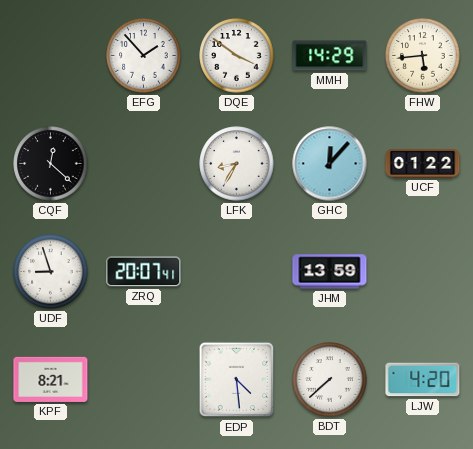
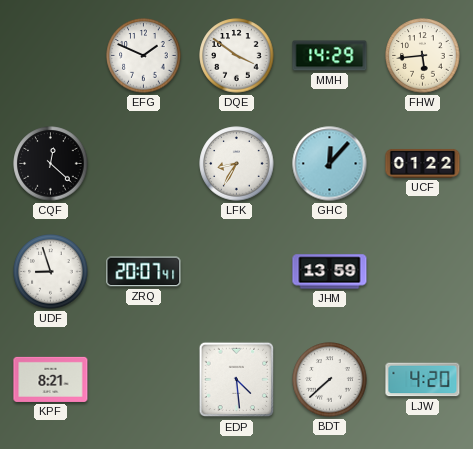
EFG: 1:53 -> 1:49 (144, 56)
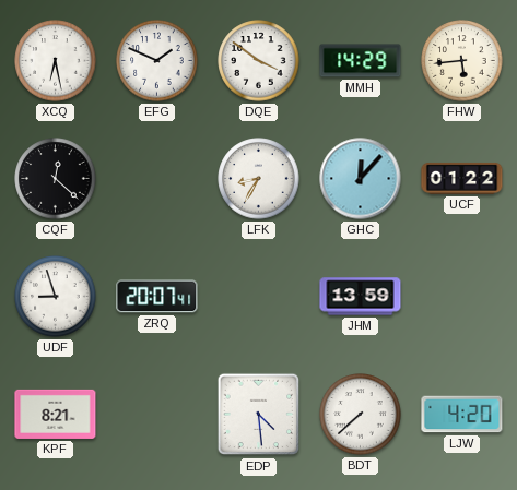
XCQ: none -> 6:28 (56, 61)
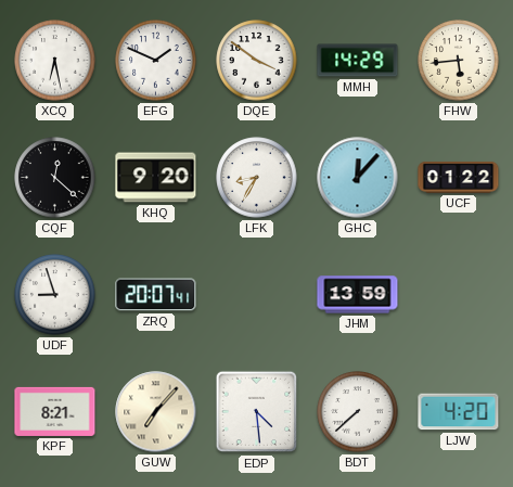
KHQ: none -> 9:20 (156, 178)
GUW: none -> 7:07 (156, 412)
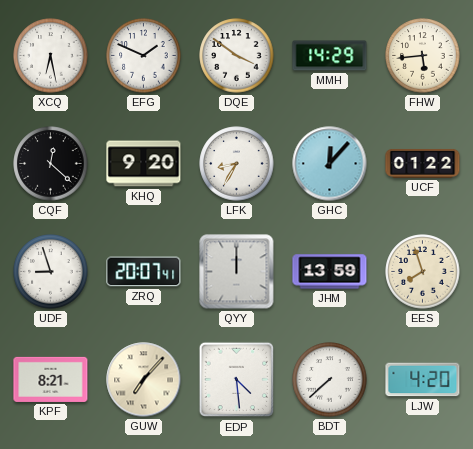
QYY: none -> 12:00 (237, 272)
EES: none -> 7:57 (423, 272)
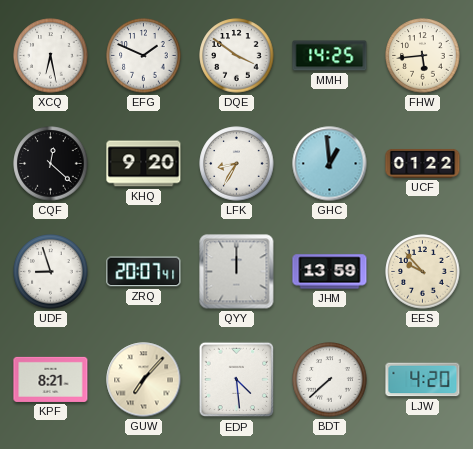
MMH: 14:29 -> 14:25 (330, 56)
GHC: 12:07 -> 12:59 (330, 164)
EES: 7:57 -> 9:53 (423, 272)
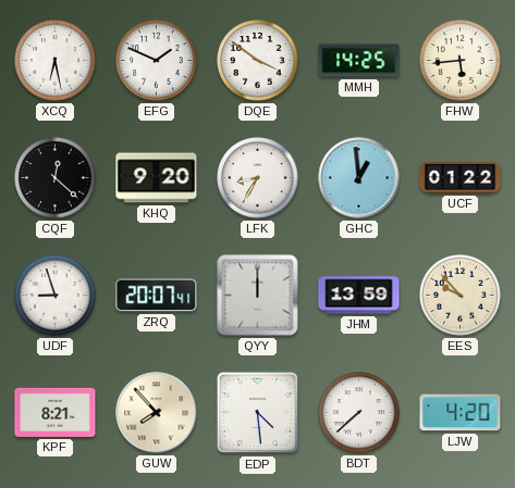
GUW: 7:07 -> 7:53 (157, 413)
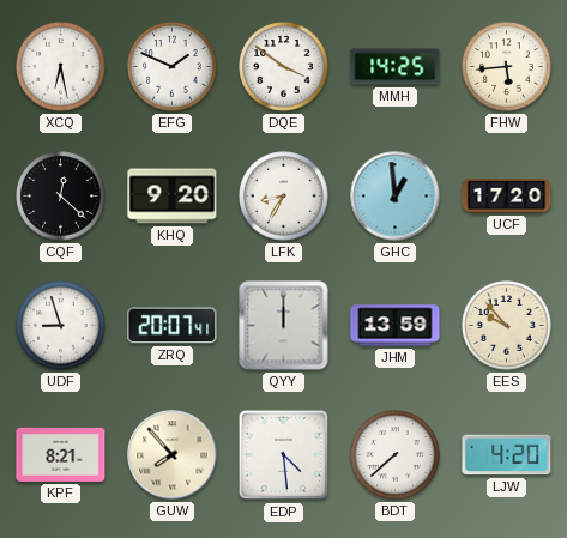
UCF: 01:22 -> 17:20 (507, 195)
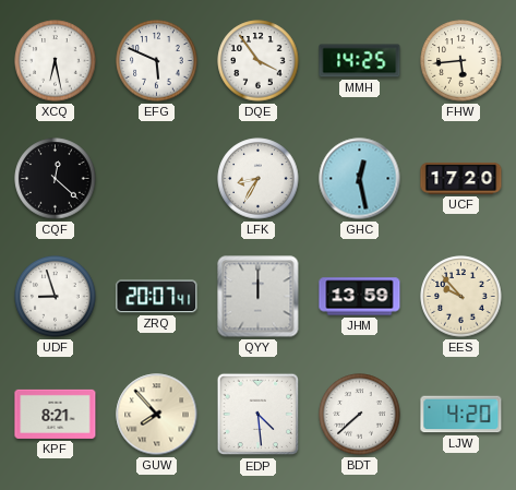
EFG: 1:49 -> 5:49 (157, 61)
DQE: 3:51 -> 3:54 (259, 61)
KHQ: 9:20 -> none (173, 197)
GHC: 12:59 -> 12:28 (360, 179)
